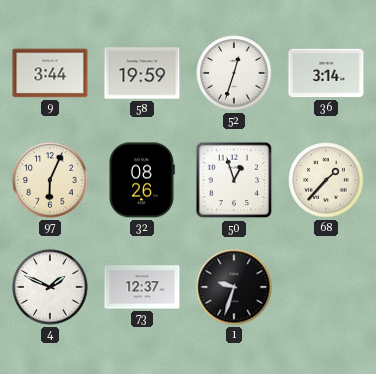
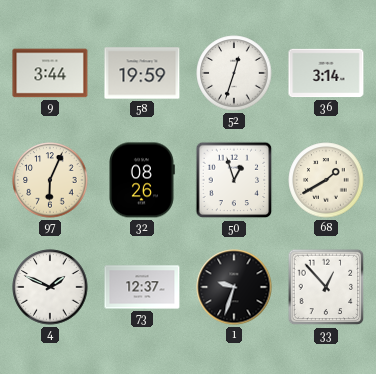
68: 1:37 -> 1:40 (326, 180)
33: none -> 12:53 (326, 287)
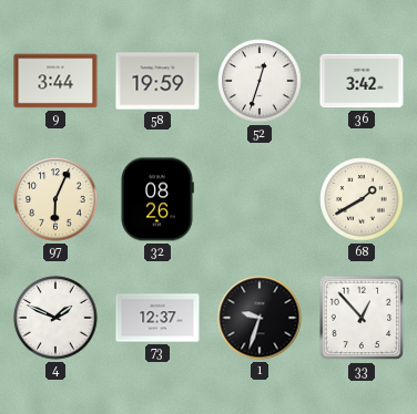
36: 3:14 -> 3:42 (362, 81)
50: 12:57 -> none (234, 180)
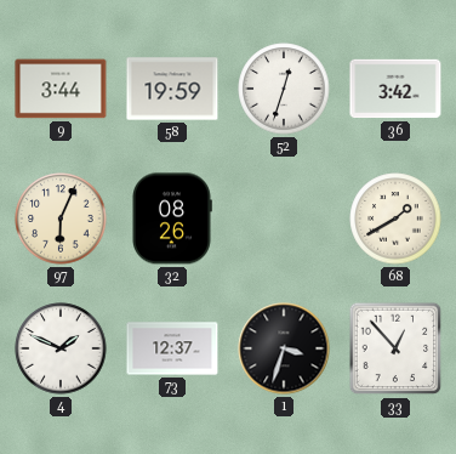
1: 9:33 -> 3:33 (284, 348)
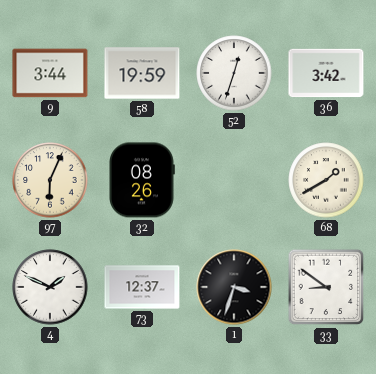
33: 12:53 -> 8:51 (326, 287)
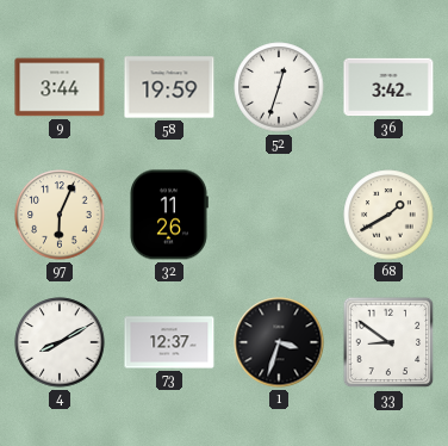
32: 08:26 -> 11:26 (169, 215)
4: 1:49 -> 8:10 (60, 342)
